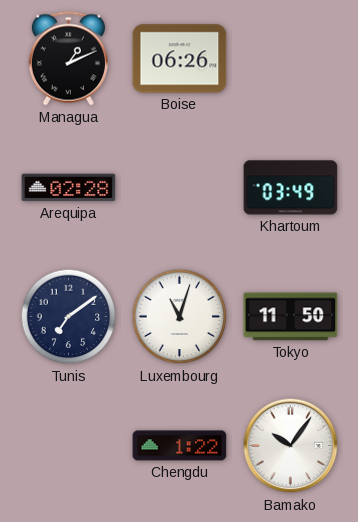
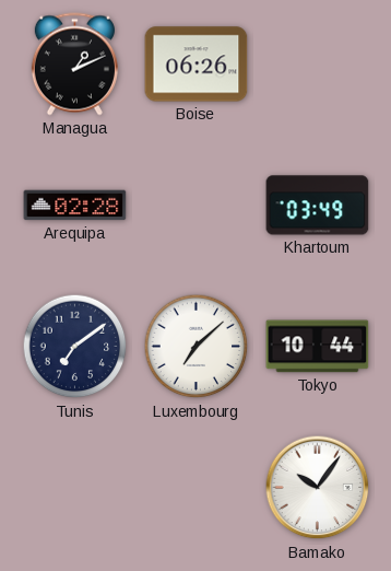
Luxembourg: 11:03 -> 7:08 (197, 347)
Tokyo: 11:50 -> 10:44 (318, 347)
Chengdu: 1:22 -> none (180, 446)
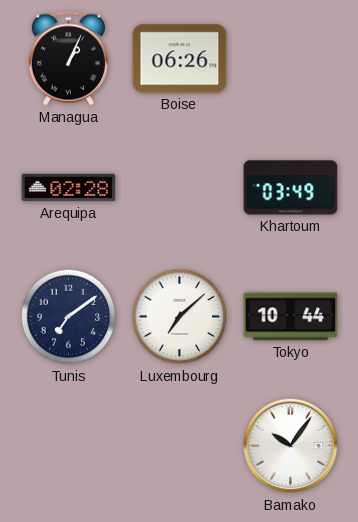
Managua: 1:11 -> 1:04 (68, 59)
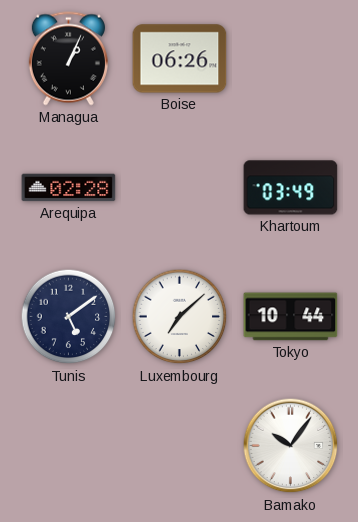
Tunis: 7:09 -> 5:09 (69, 317)
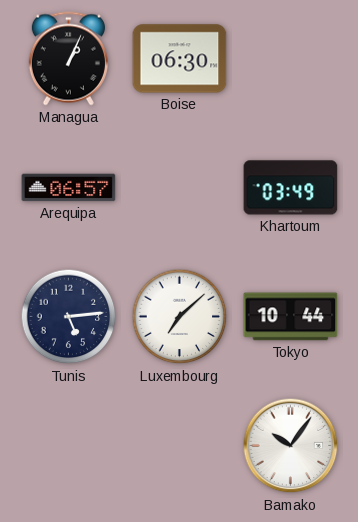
Boise: 06:26 -> 06:30 (180, 59)
Arequipa: 02:28 -> 06:57 (69, 188)
Tunis: 5:09 -> 5:14 (69, 317)
